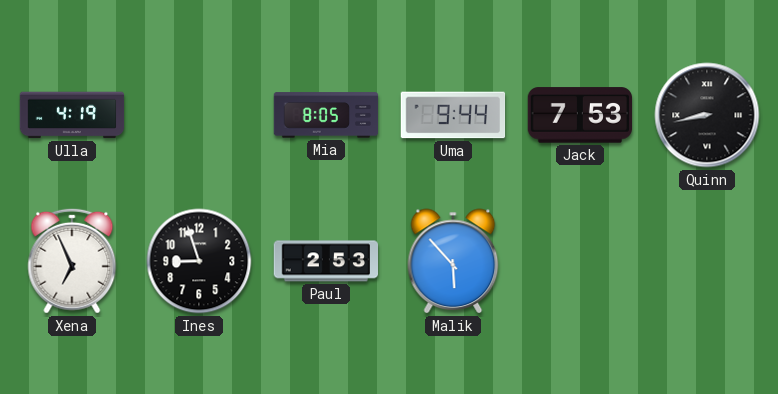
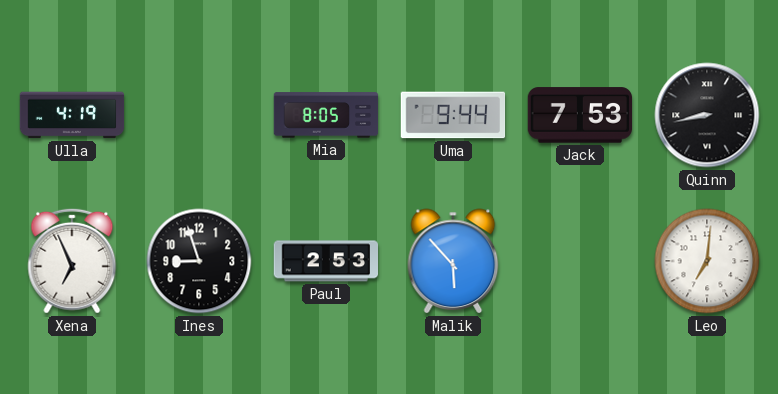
Leo: none -> 7:01 (707, 261)
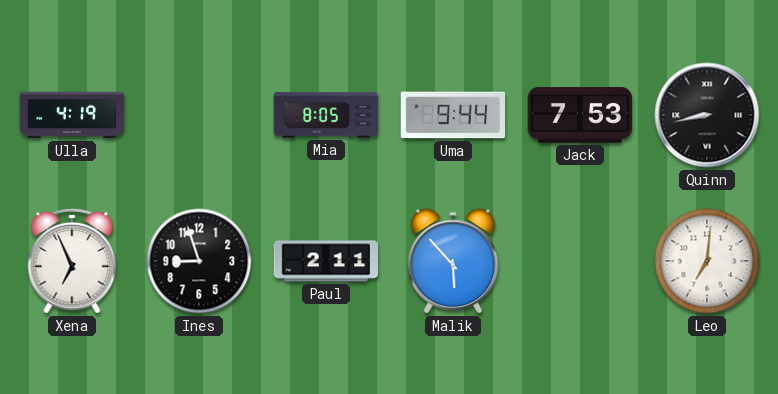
Paul: 2:53 -> 2:11 (326, 261)
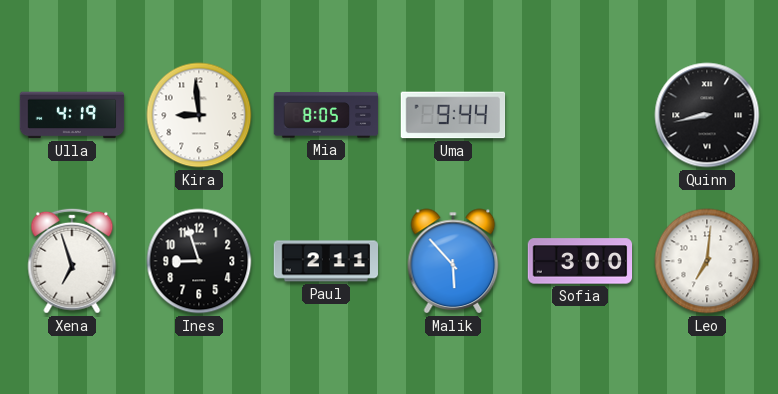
Kira: none -> 8:59 (199, 115)
Jack: 7:53 -> none (579, 115)
Xena: 6:56 -> 6:57 (72, 261)
Sofia: none -> 3:00 (580, 261)
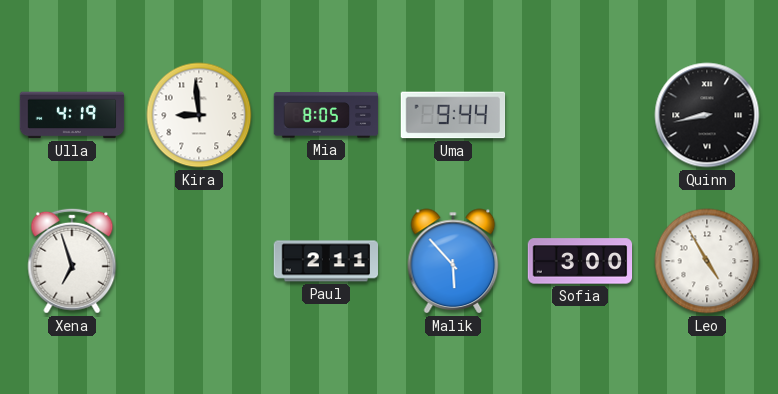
Ines: 8:57 -> none (199, 261)
Leo: 7:01 -> 4:55 (707, 261)
